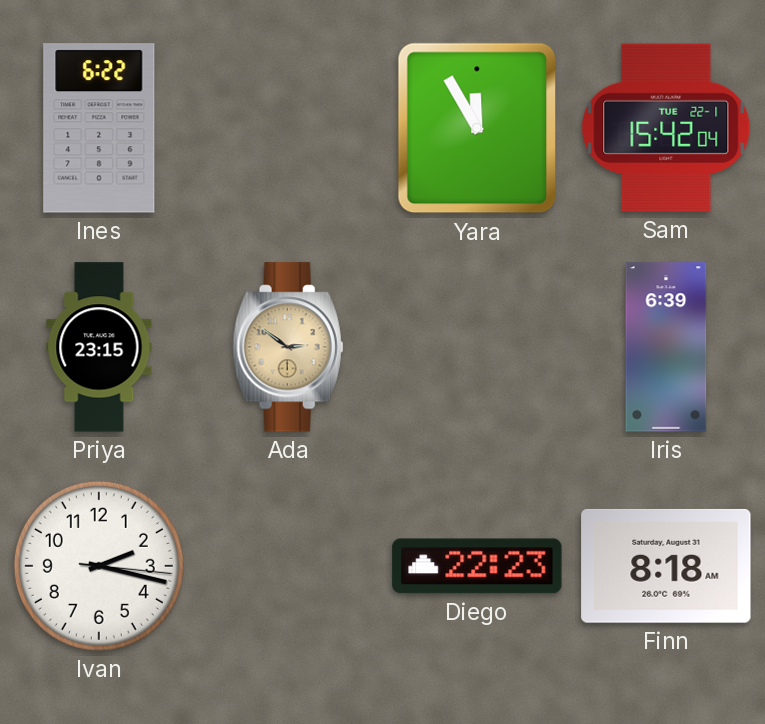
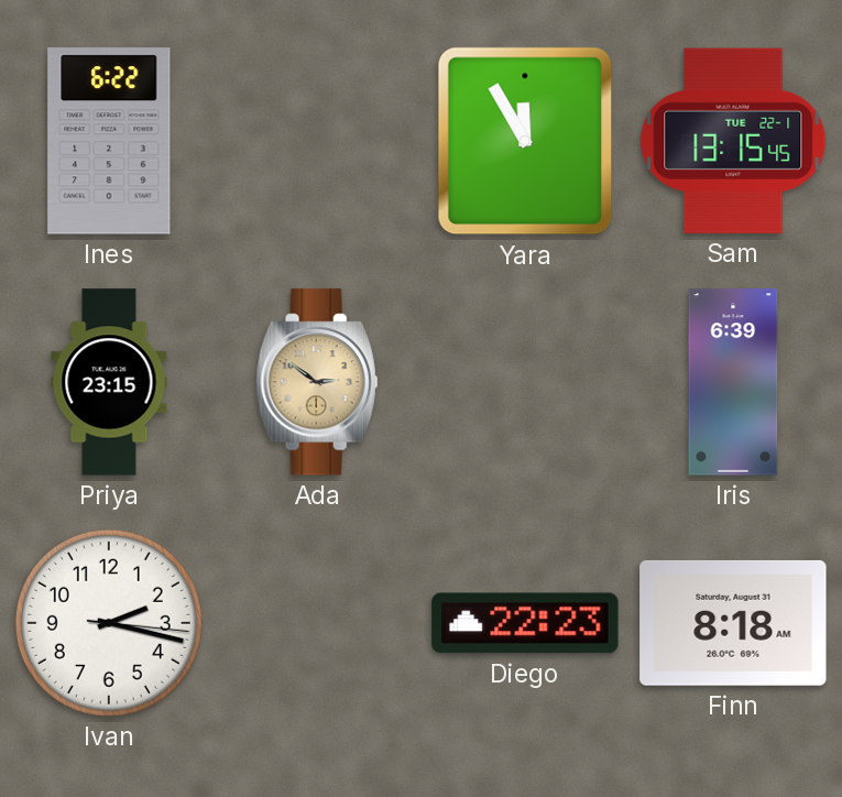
Sam: 15:42 -> 13:15 (733, 141)
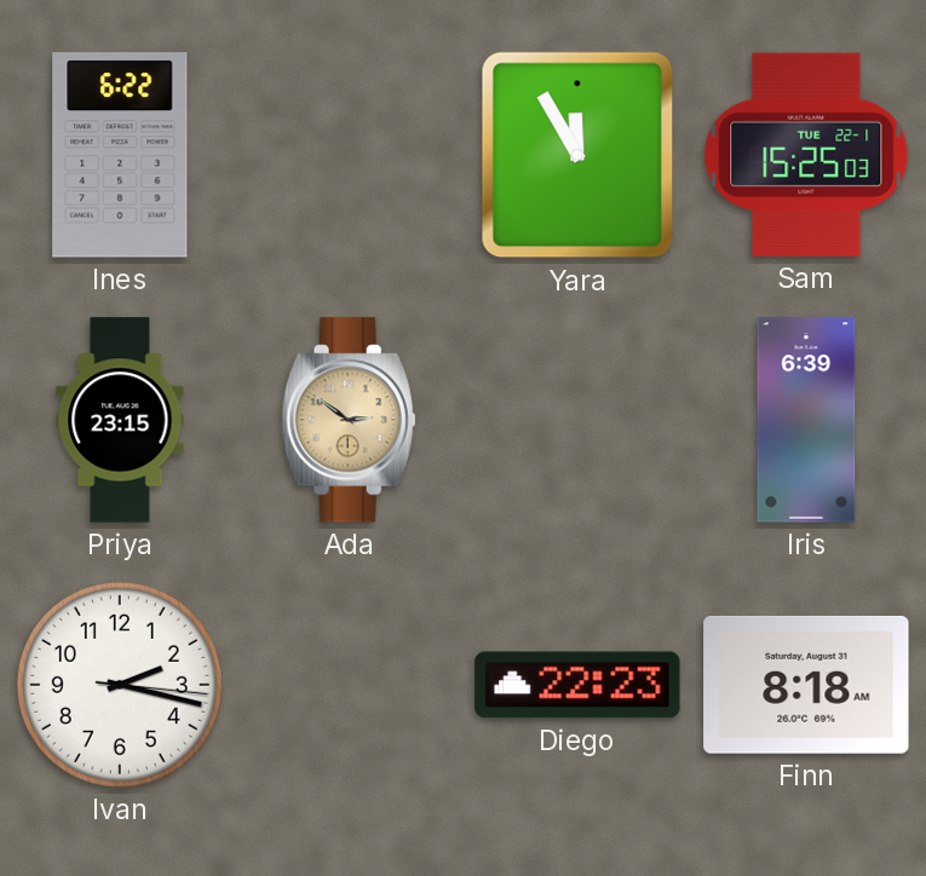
Sam: 13:15 -> 15:25 (806, 155)
